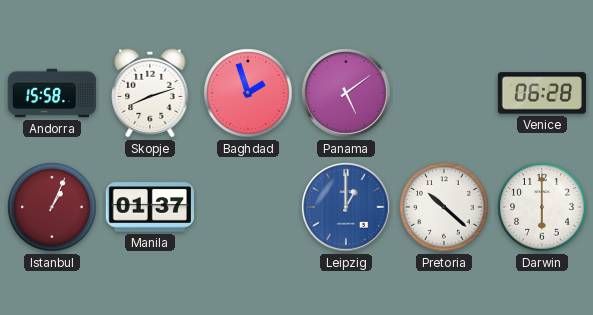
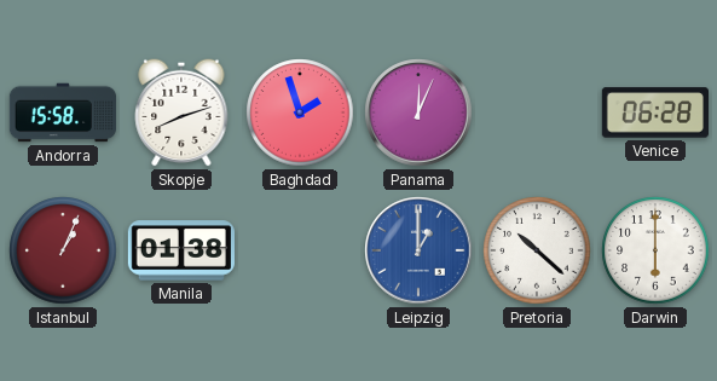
Panama: 5:09 -> 12:04 (418, 112)
Manila: 01:37 -> 01:38 (180, 250)
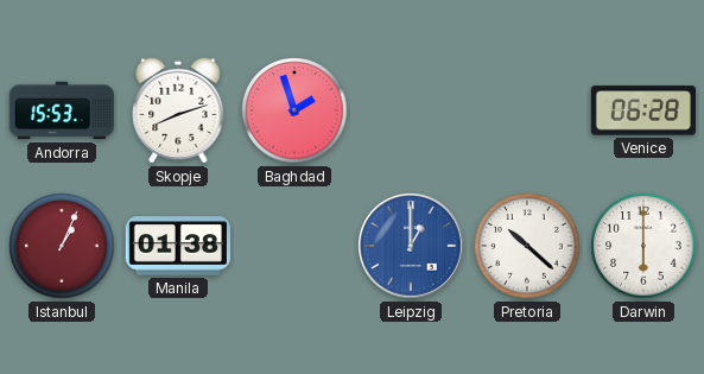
Andorra: 15:58 -> 15:53 (62, 110)
Panama: 12:04 -> none (418, 112)
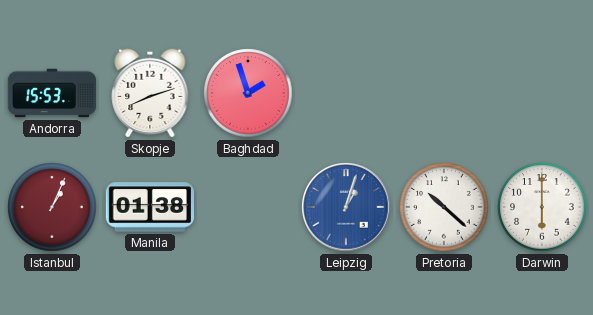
Venice: 06:28 -> none (642, 110)
Leipzig: 1:00 -> 1:03 (346, 207)
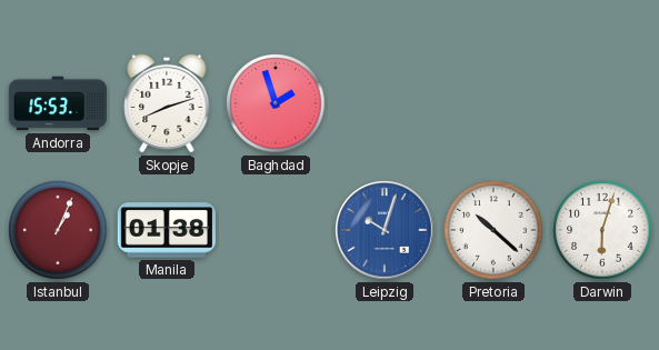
Leipzig: 1:03 -> 10:03 (385, 230)
Darwin: 6:00 -> 6:03 (602, 230)
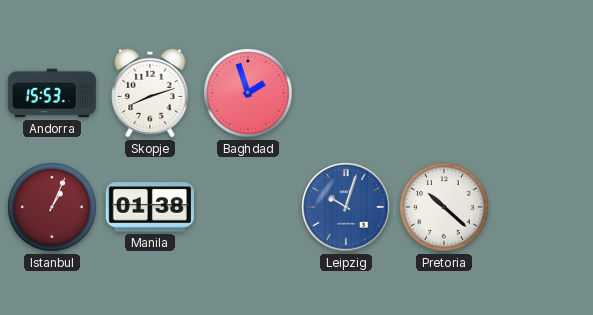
Darwin: 6:03 -> none (602, 230)
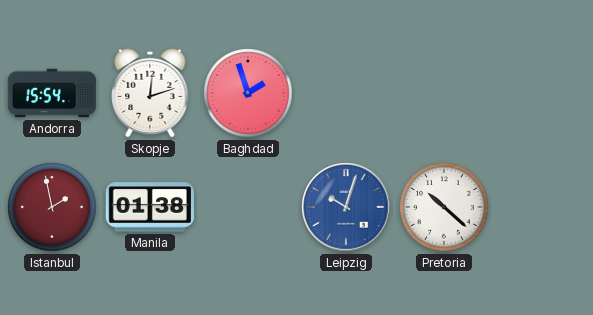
Andorra: 15:53 -> 15:54 (52, 93)
Skopje: 8:12 -> 12:12 (150, 93)
Istanbul: 1:04 -> 1:58 (52, 207)
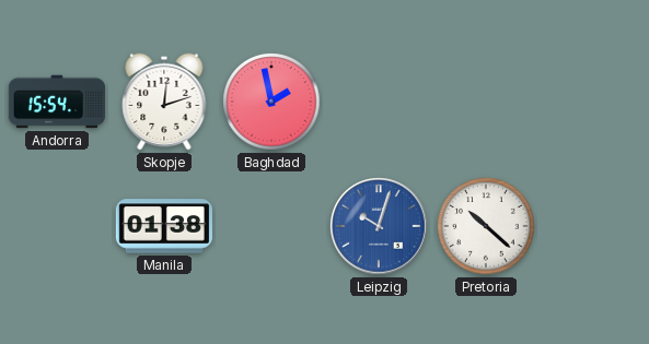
Baghdad: 1:57 -> 1:58 (271, 102)
Istanbul: 1:58 -> none (52, 207)
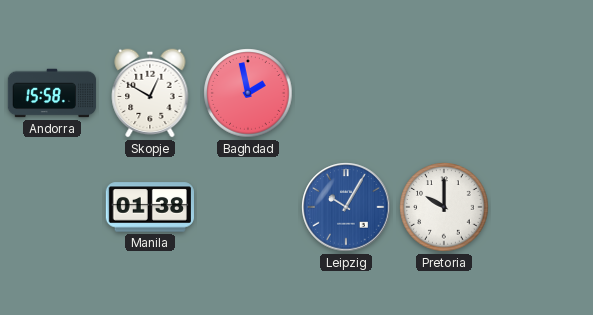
Andorra: 15:54 -> 15:58 (52, 93)
Skopje: 12:12 -> 12:50 (150, 93)
Leipzig: 10:03 -> 10:05 (346, 207)
Pretoria: 10:22 -> 10:00 (444, 207)
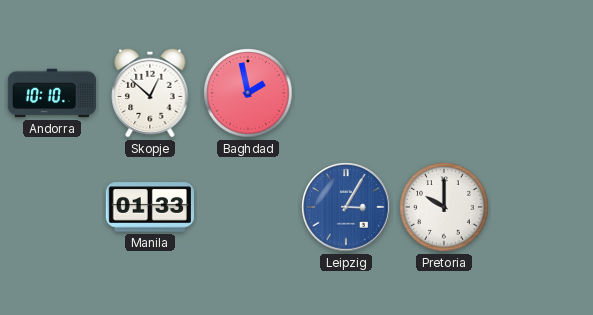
Andorra: 15:58 -> 10:10 (52, 93)
Skopje: 12:50 -> 12:52 (150, 93)
Manila: 01:38 -> 01:33 (149, 207)
Leipzig: 10:05 -> 3:05 (346, 207)
